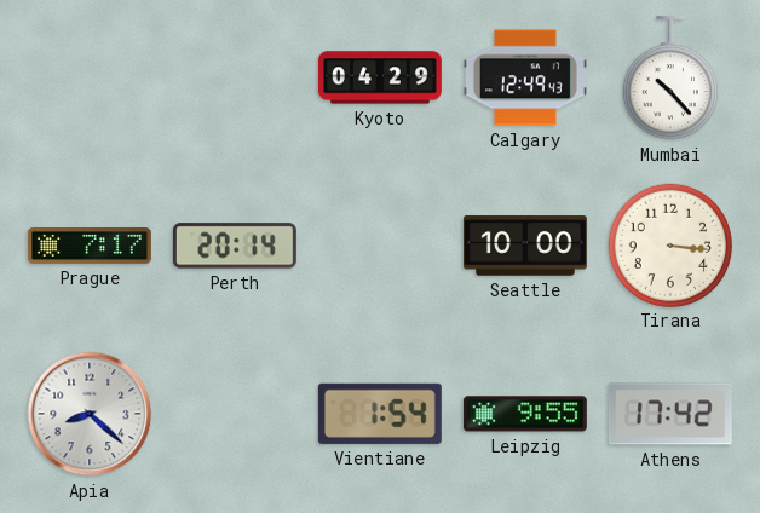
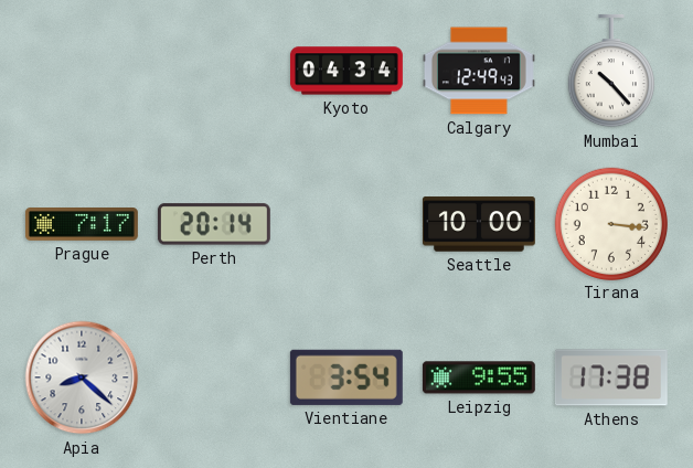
Kyoto: 04:29 -> 04:34 (346, 71)
Vientiane: 1:54 -> 3:54 (346, 377)
Athens: 17:42 -> 17:38 (611, 377)
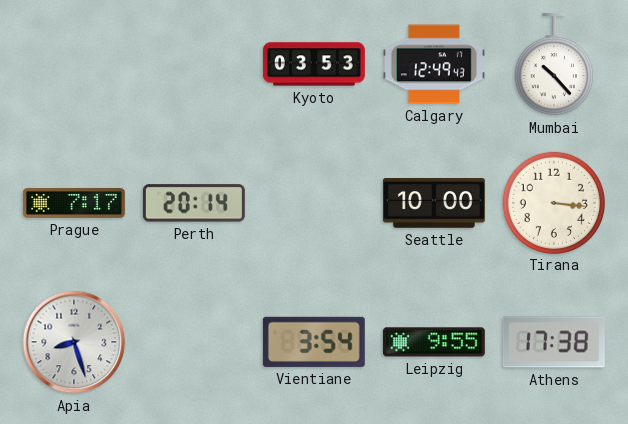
Kyoto: 04:34 -> 03:53 (314, 64)
Apia: 8:22 -> 8:27 (74, 342)
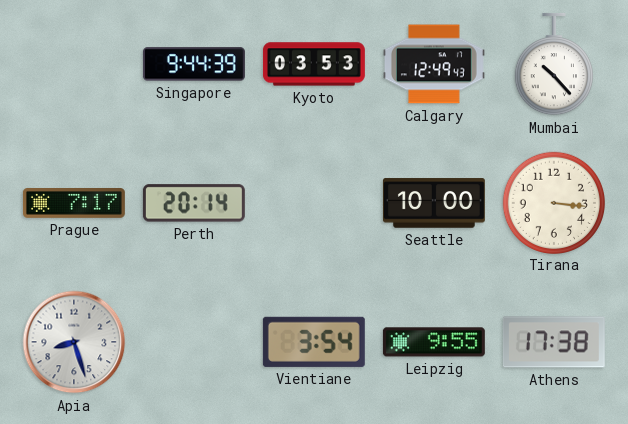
Singapore: none -> 9:44 (194, 64)
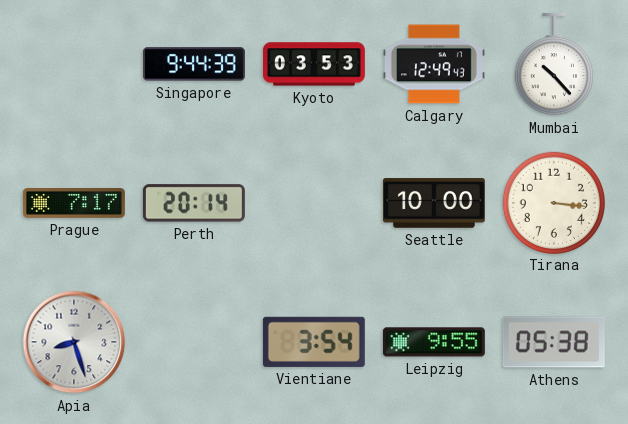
Athens: 17:38 -> 05:38 (554, 342)
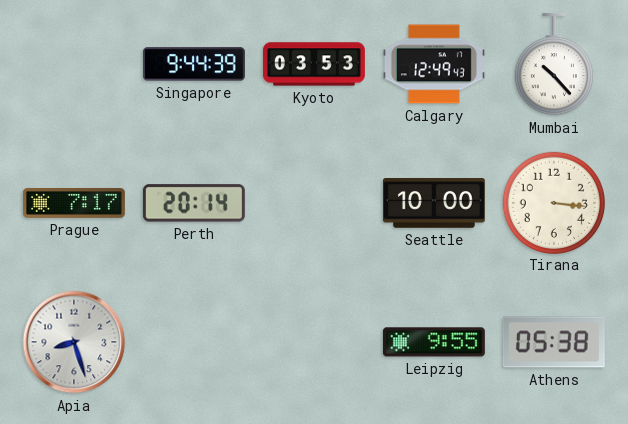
Vientiane: 3:54 -> none (314, 342)
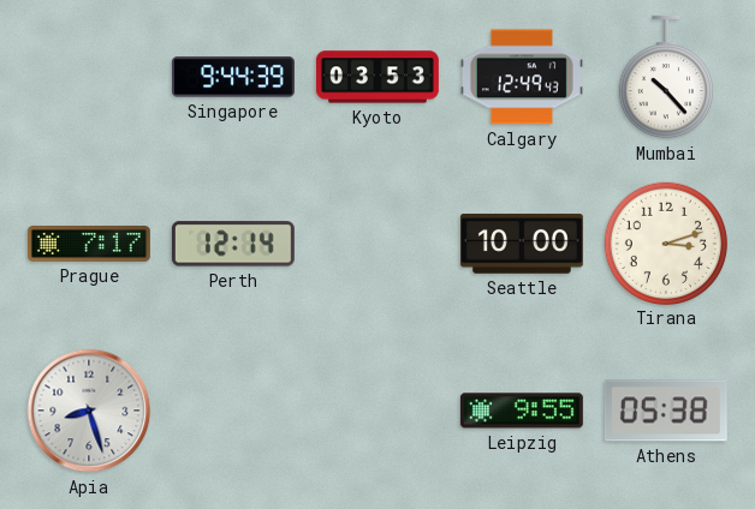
Perth: 20:14 -> 12:14 (233, 244)
Tirana: 3:16 -> 3:12 (665, 242)
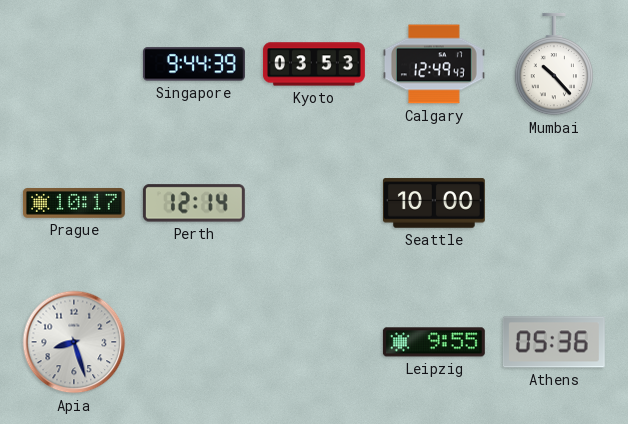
Prague: 7:17 -> 10:17 (74, 204)
Tirana: 3:12 -> none (665, 242)
Athens: 05:38 -> 05:36 (554, 342)
